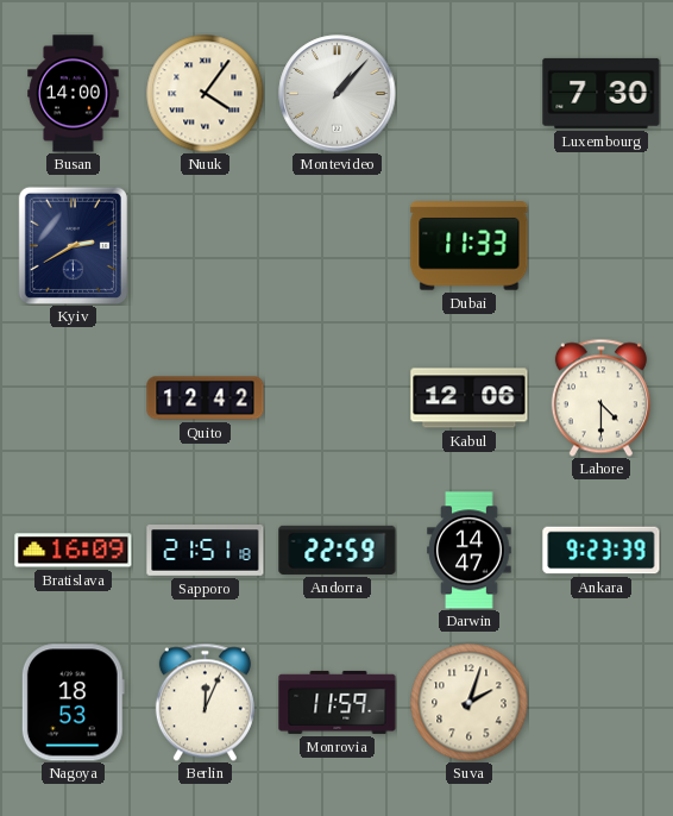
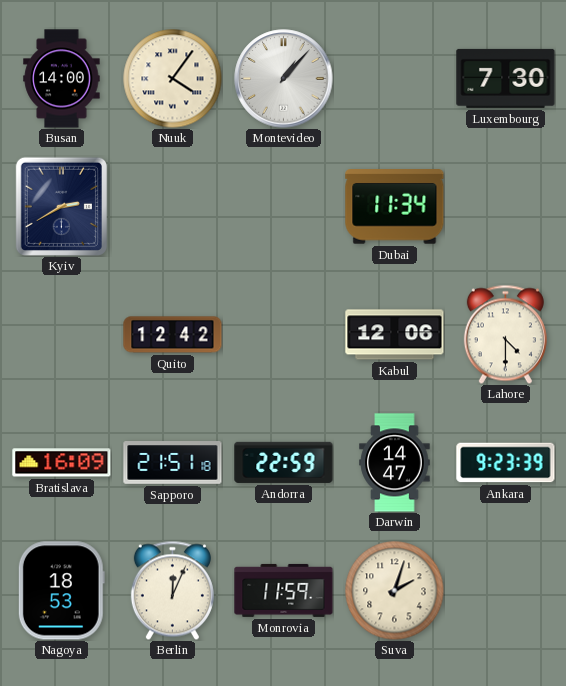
Dubai: 11:33 -> 11:34 (395, 207)
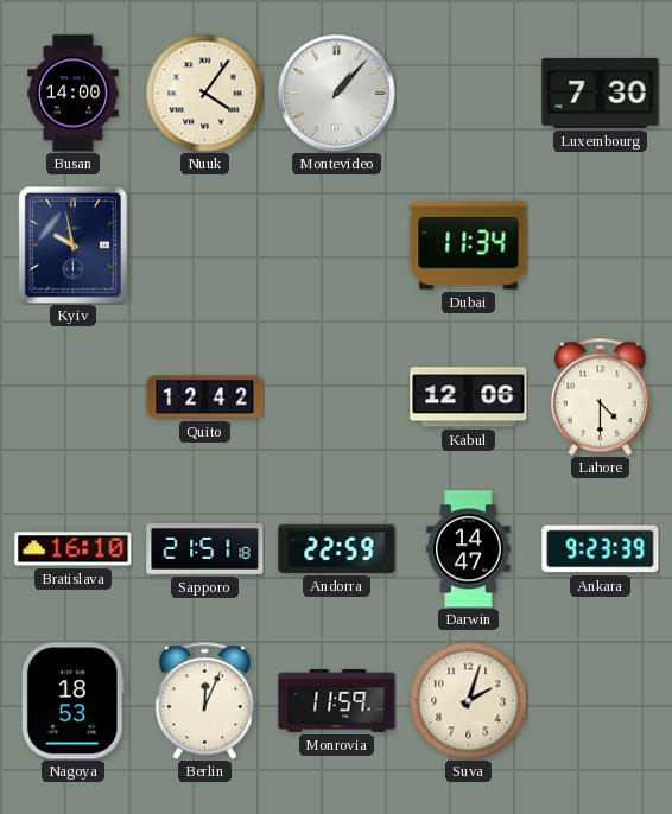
Kyiv: 2:40 -> 9:58 (72, 244)
Bratislava: 16:09 -> 16:10 (74, 549)
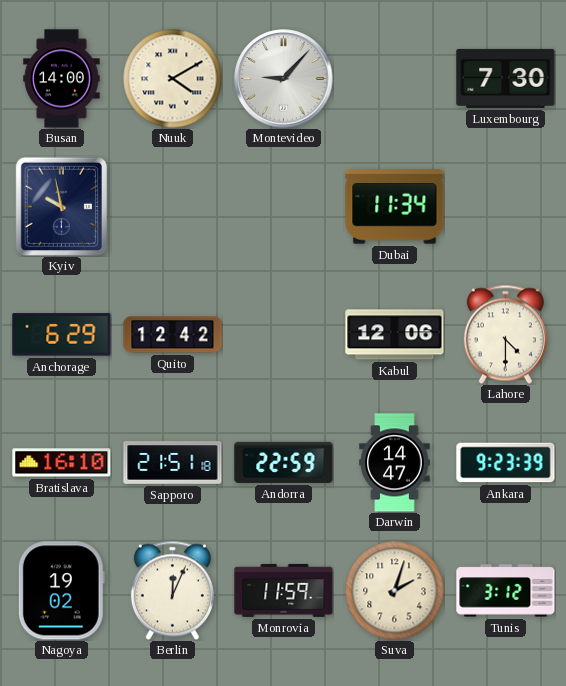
Nuuk: 4:06 -> 4:10 (173, 79)
Montevideo: 1:07 -> 9:07 (284, 79)
Anchorage: none -> 6:29 (62, 335)
Nagoya: 18:53 -> 19:02 (61, 591)
Tunis: none -> 3:12 (506, 591)
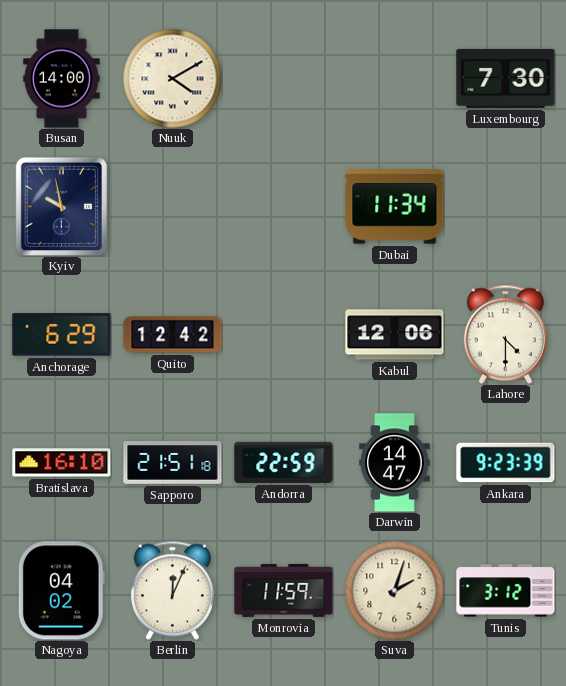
Montevideo: 9:07 -> none (284, 79)
Nagoya: 19:02 -> 04:02 (61, 591)
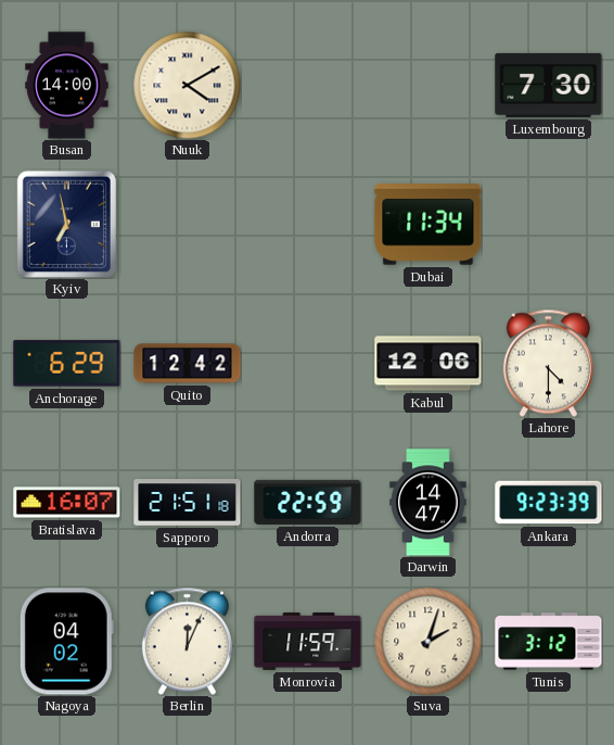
Kyiv: 9:58 -> 6:58 (66, 224)
Bratislava: 16:10 -> 16:07 (67, 503)
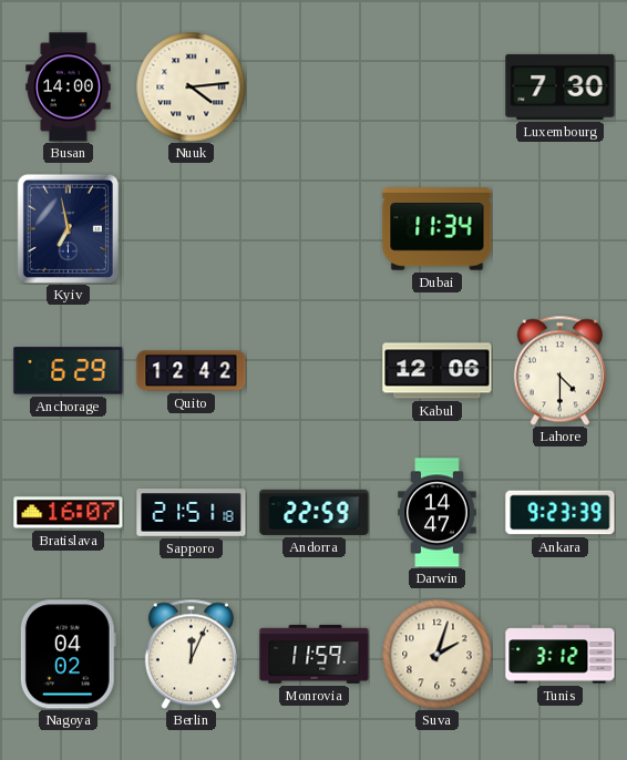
Nuuk: 4:10 -> 4:14 (192, 88)
